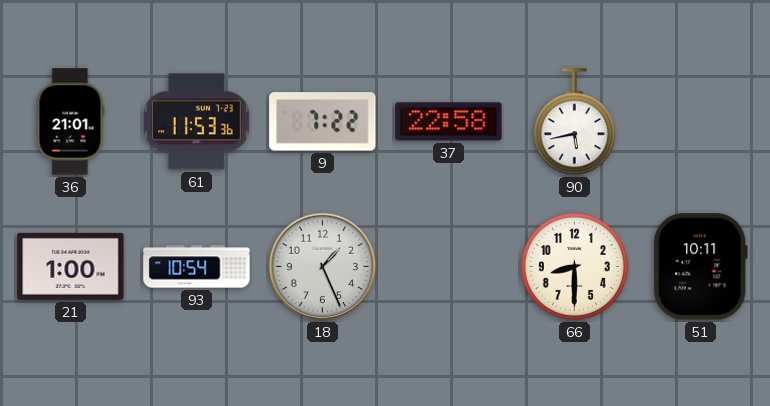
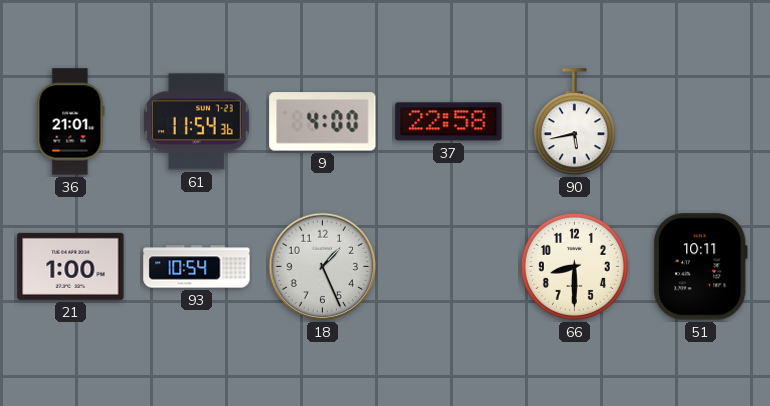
61: 11:53 -> 11:54 (197, 122)
9: 7:22 -> 4:00 (323, 122)
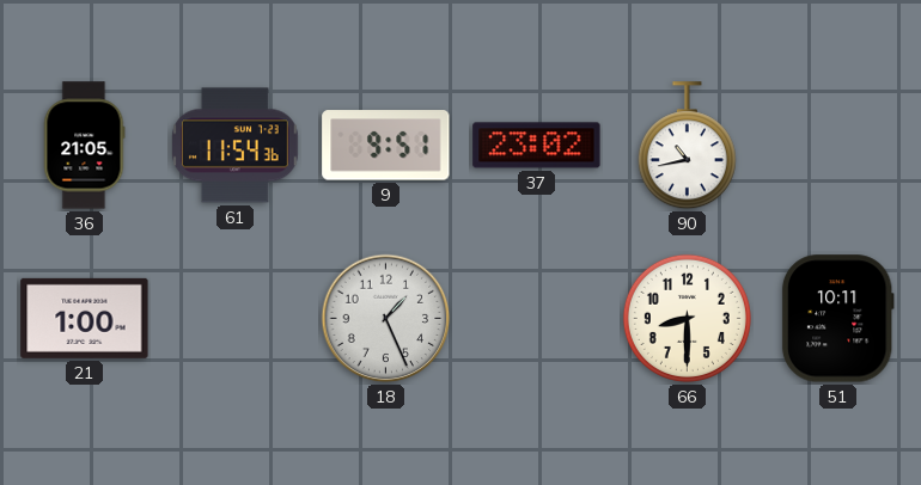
36: 21:01 -> 21:05 (85, 146)
9: 4:00 -> 9:51 (386, 146)
37: 22:58 -> 23:02 (537, 146)
90: 5:43 -> 10:43 (687, 146)
93: 10:54 -> none (197, 267)
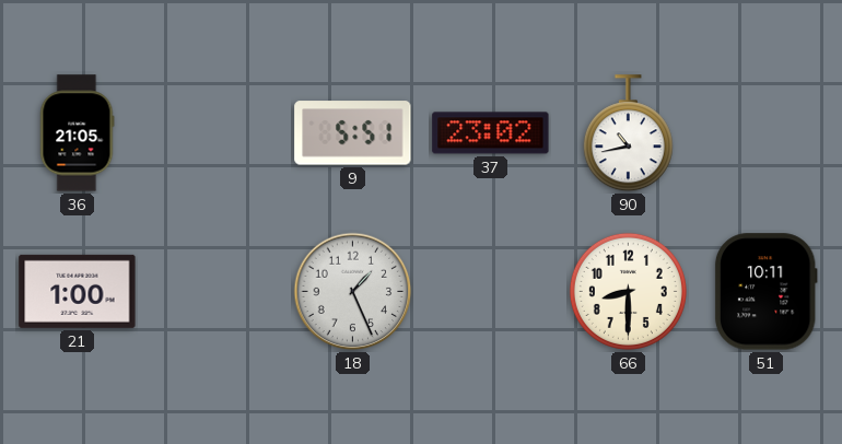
61: 11:54 -> none (236, 146)
9: 9:51 -> 5:51 (353, 133)
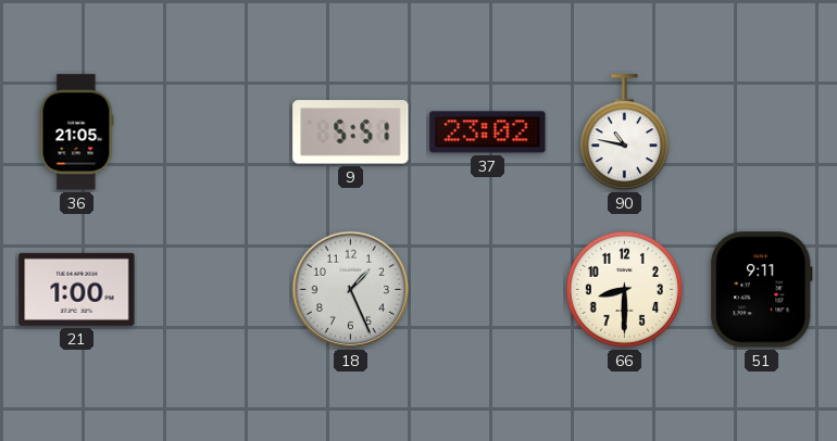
90: 10:43 -> 10:47 (624, 133)
51: 10:11 -> 9:11 (761, 290)
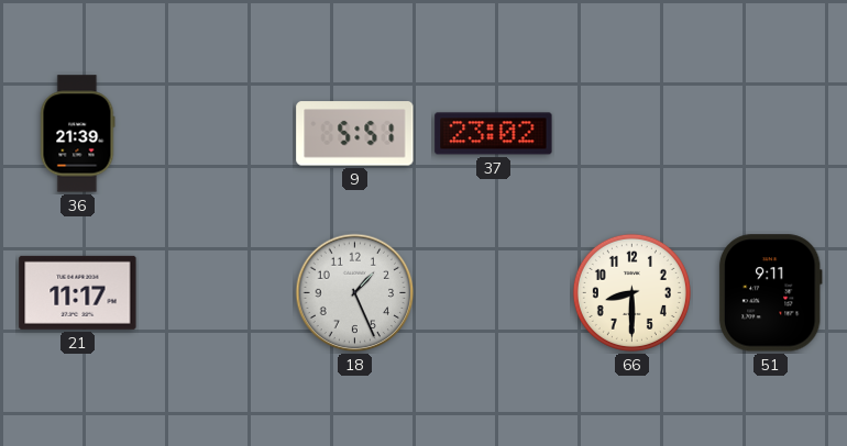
36: 21:05 -> 21:39 (78, 134)
90: 10:47 -> none (624, 133)
21: 1:00 -> 11:17 (78, 292)
